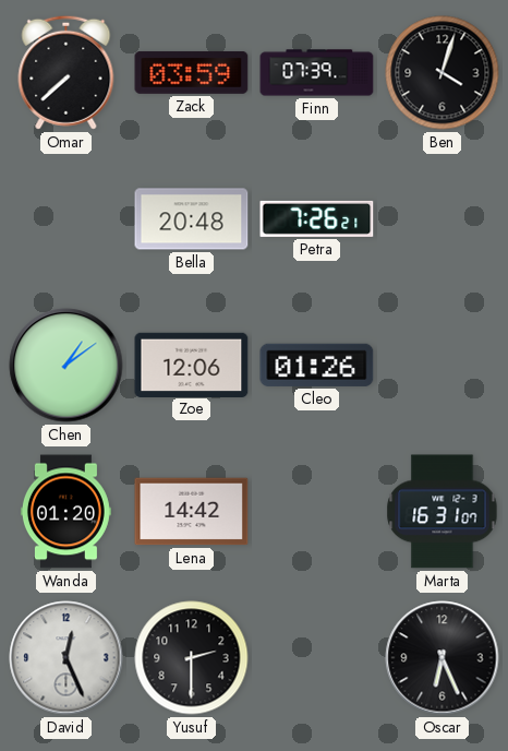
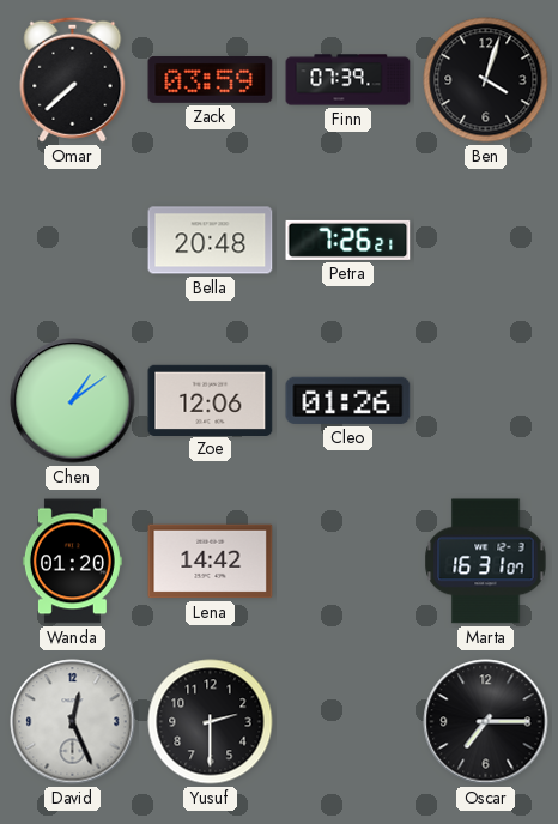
Oscar: 6:26 -> 7:15 (486, 722)
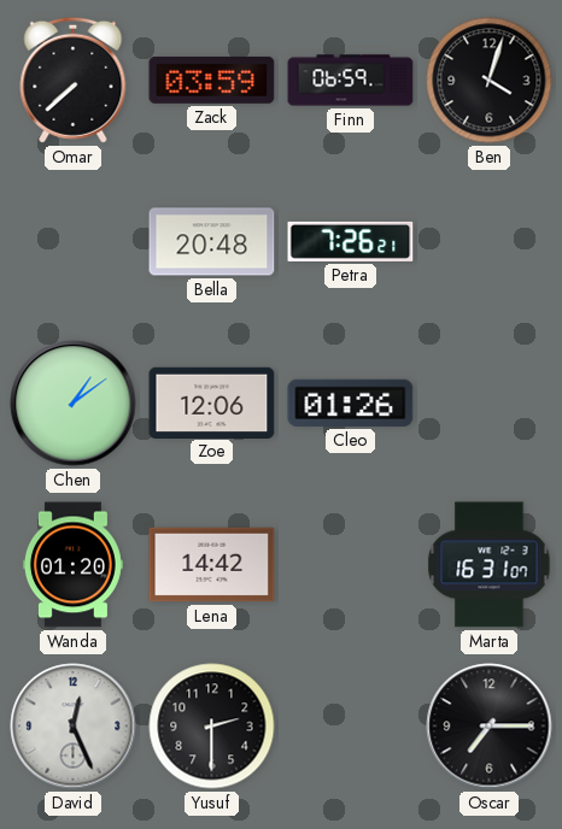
Finn: 07:39 -> 06:59 (351, 81)
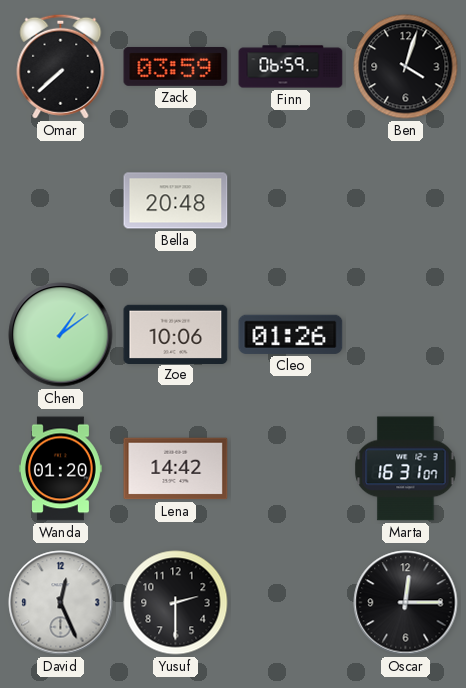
Petra: 7:26 -> none (351, 241)
Zoe: 12:06 -> 10:06 (176, 334)
Oscar: 7:15 -> 12:15 (406, 603)
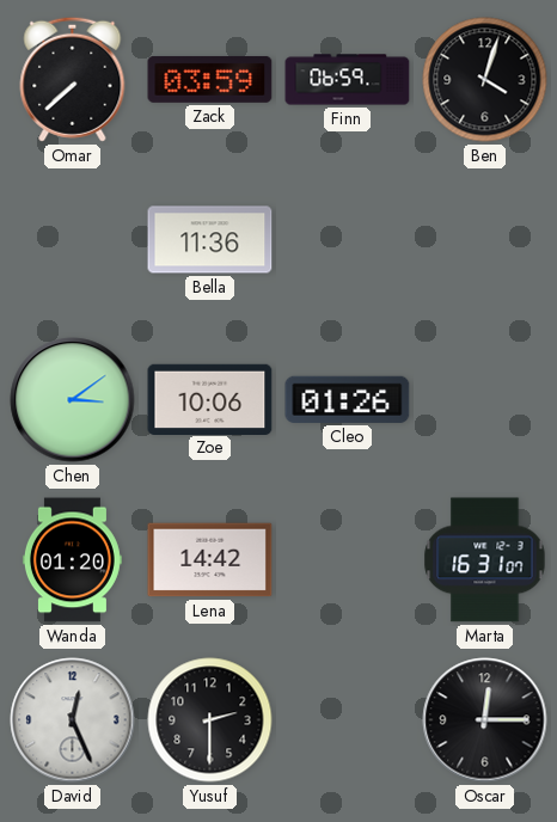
Bella: 20:48 -> 11:36 (210, 240)
Chen: 1:09 -> 3:09 (73, 400)
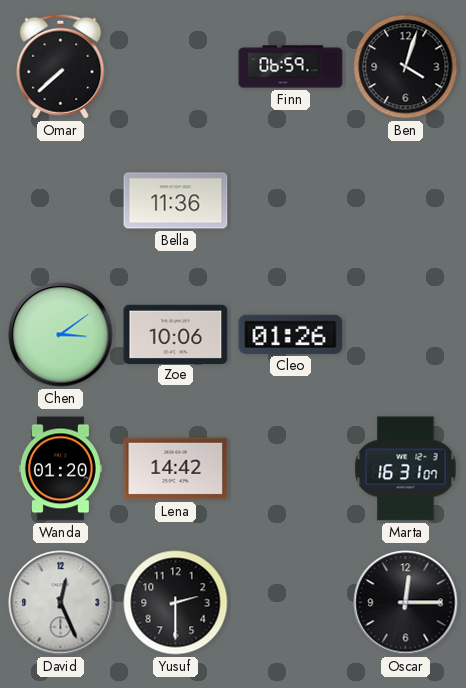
Zack: 03:59 -> none (210, 79)
